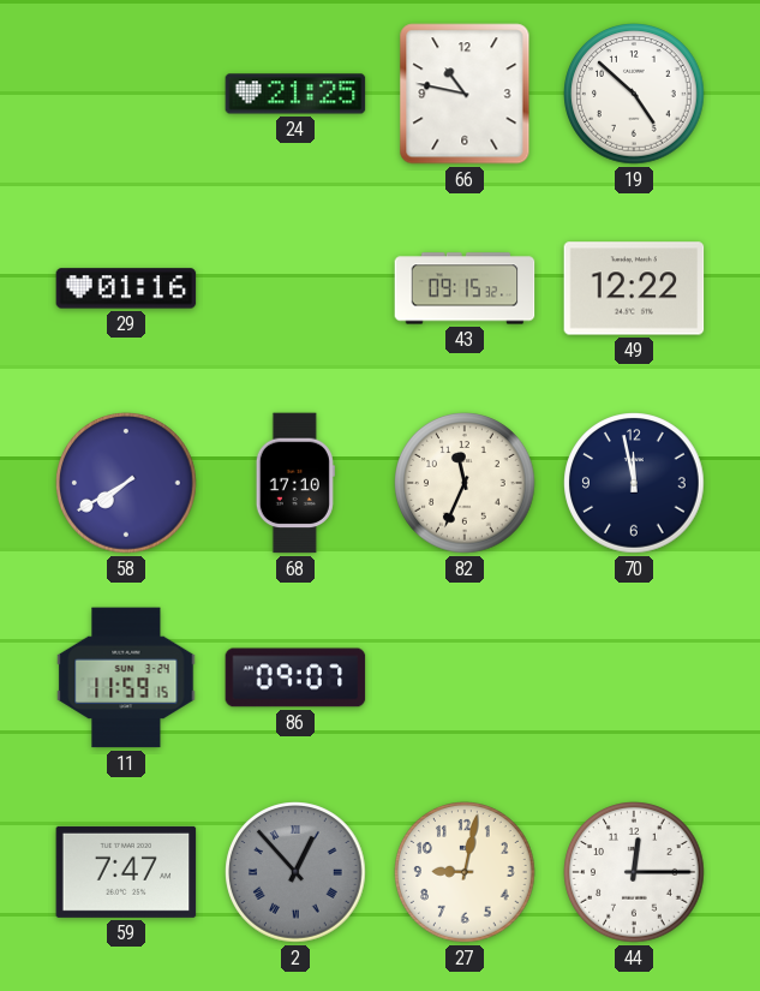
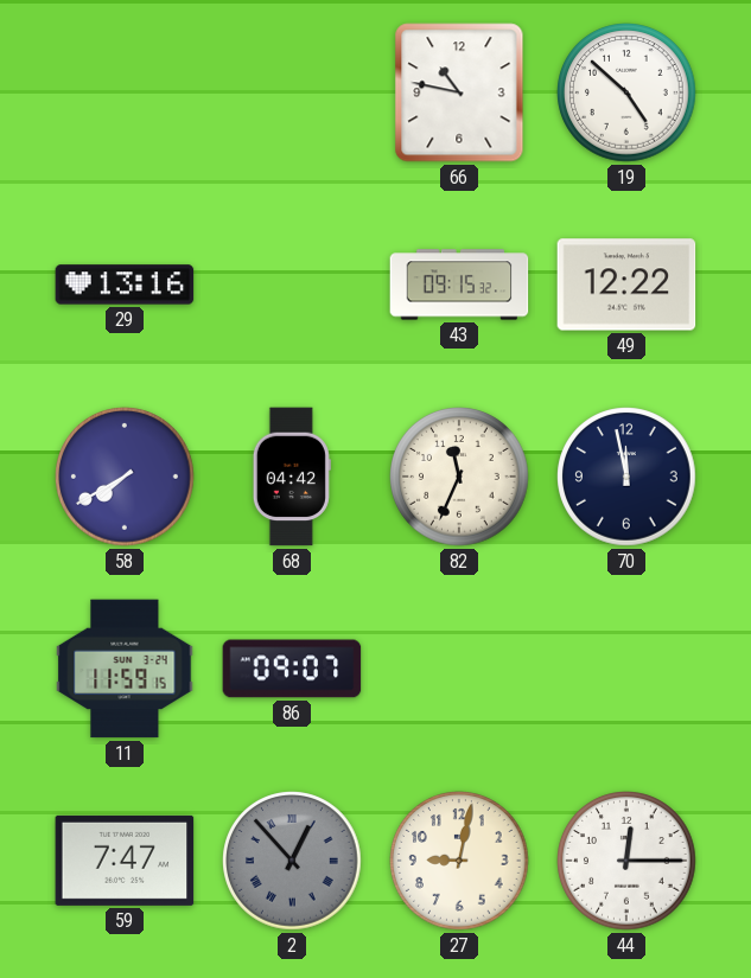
24: 21:25 -> none (295, 94)
29: 01:16 -> 13:16 (125, 285)
68: 17:10 -> 04:42 (292, 477)
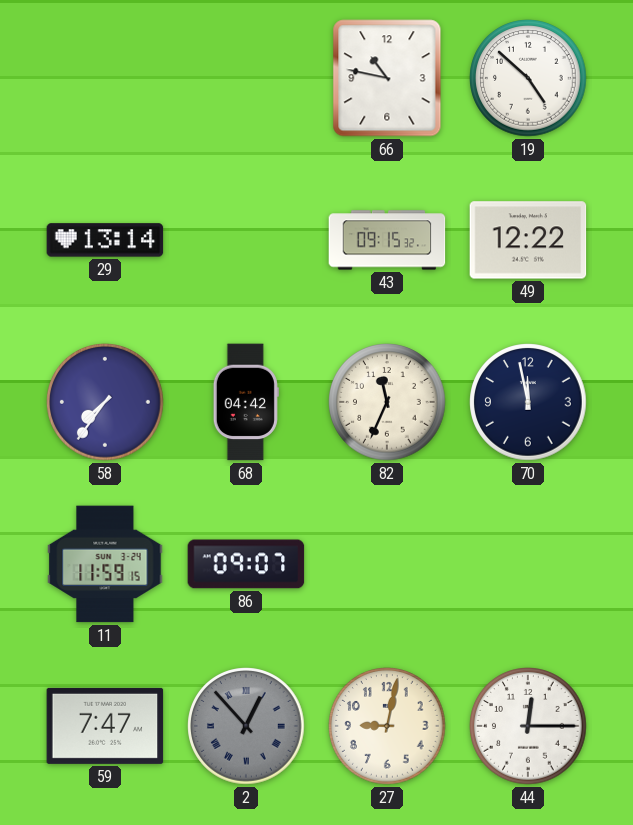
29: 13:16 -> 13:14 (105, 240)
58: 7:40 -> 7:36 (105, 402)
